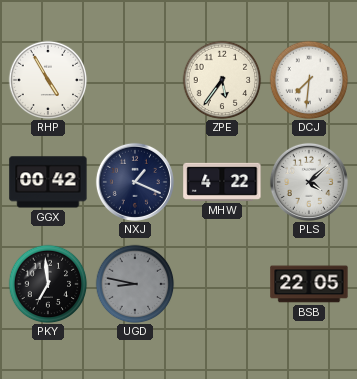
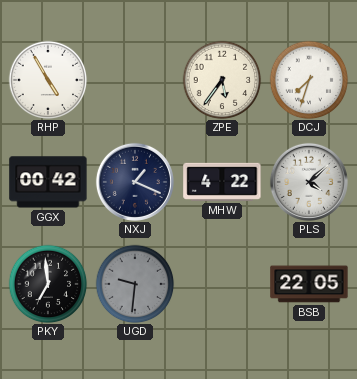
DCJ: 7:31 -> 7:33 (309, 80)
UGD: 8:47 -> 9:31 (135, 284)
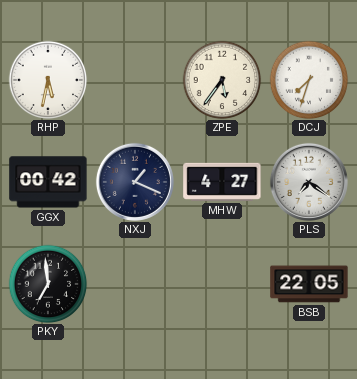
RHP: 4:55 -> 5:32 (48, 80)
MHW: 4:22 -> 4:27 (222, 182)
PLS: 4:08 -> 7:21 (309, 182)
UGD: 9:31 -> none (135, 284)
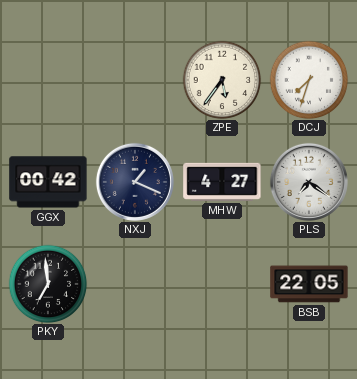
RHP: 5:32 -> none (48, 80)
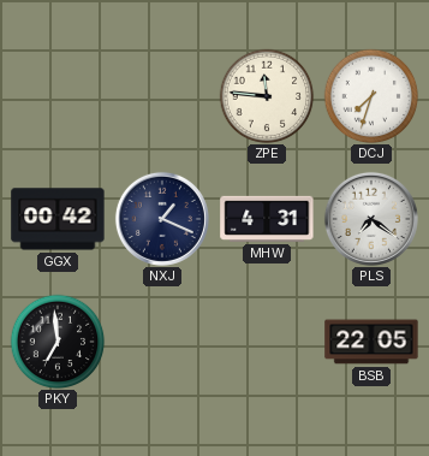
ZPE: 5:36 -> 11:46 (267, 96)
MHW: 4:27 -> 4:31 (267, 219)
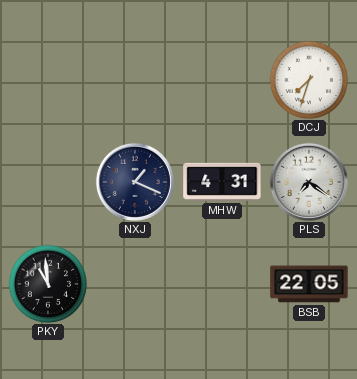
ZPE: 11:46 -> none (267, 96)
GGX: 00:42 -> none (58, 219)
PKY: 6:59 -> 10:59 (48, 284)
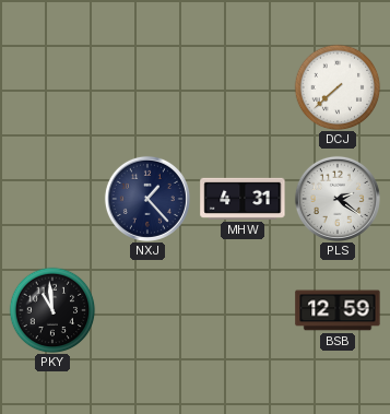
DCJ: 7:33 -> 7:38 (338, 87)
NXJ: 1:19 -> 1:23 (147, 199)
PLS: 7:21 -> 2:21 (338, 199)
BSB: 22:05 -> 12:59 (338, 310)
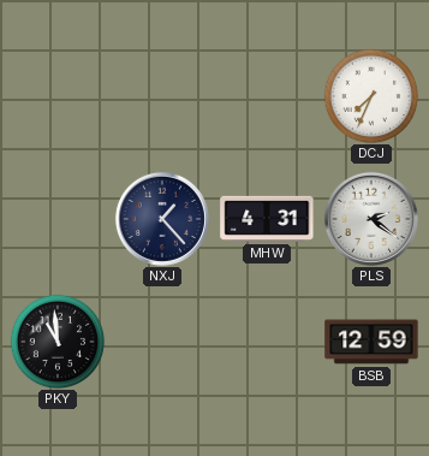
DCJ: 7:38 -> 7:34 (371, 96)
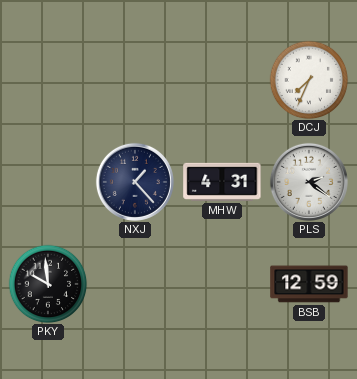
PKY: 10:59 -> 9:59 (48, 284)
